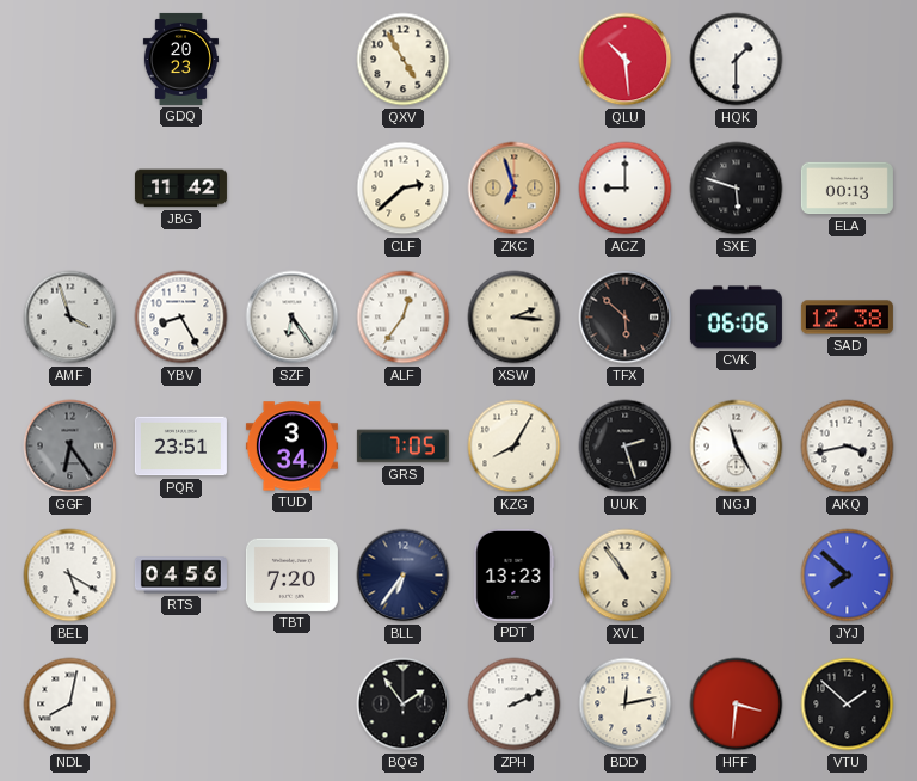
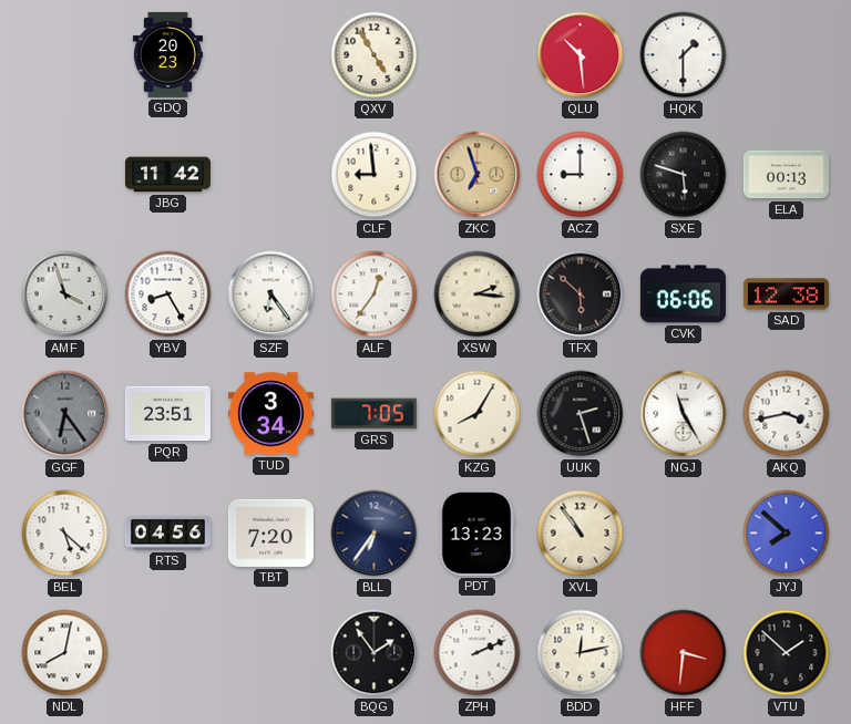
CLF: 2:38 -> 8:59 (375, 175)
BEL: 5:20 -> 5:22 (65, 534)
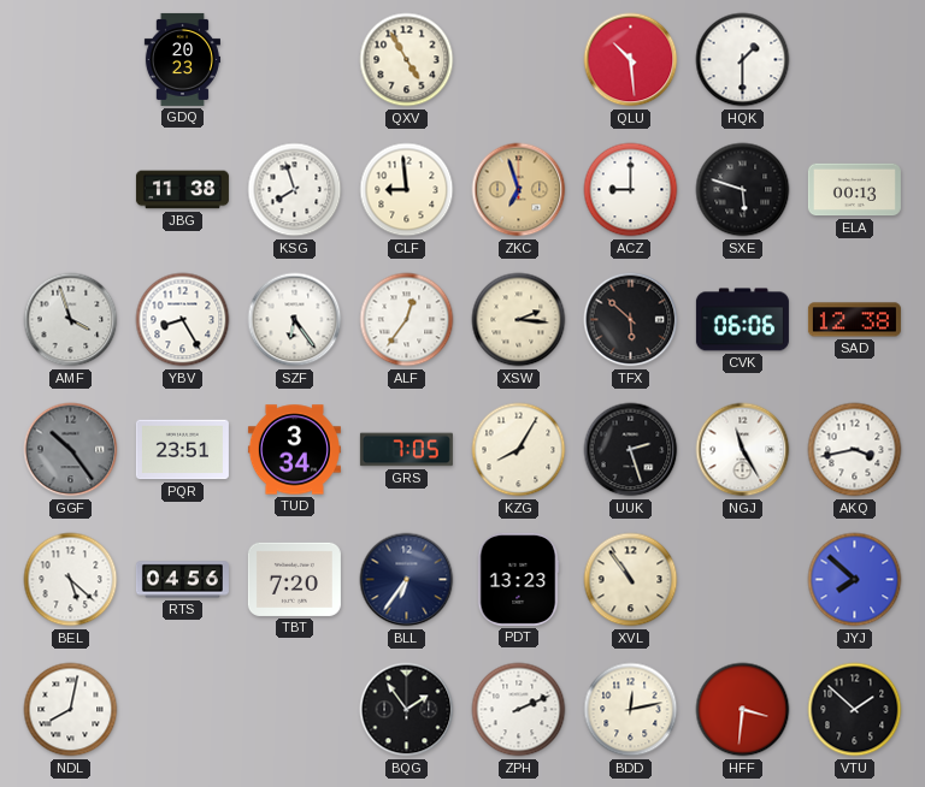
JBG: 11:42 -> 11:38 (182, 190)
KSG: none -> 7:57 (295, 190)
GGF: 6:24 -> 10:24 (71, 450)
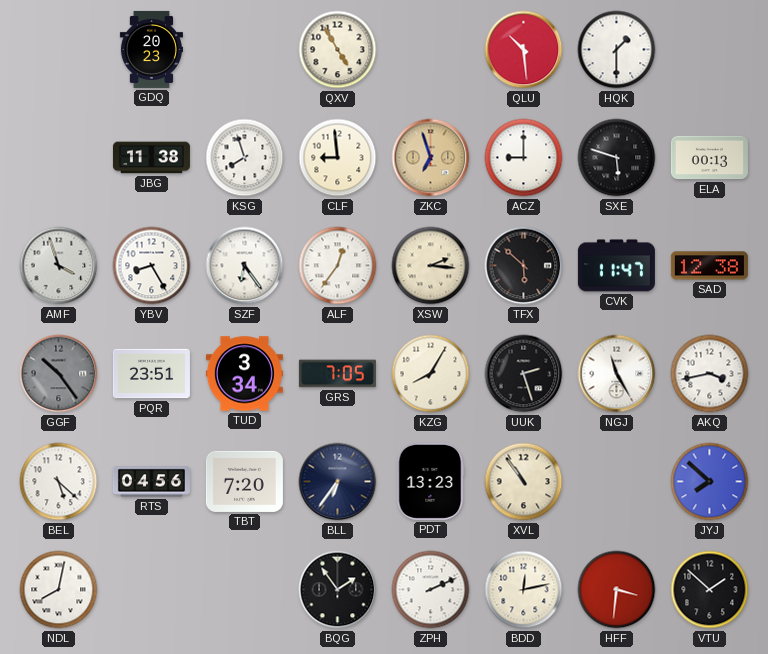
CVK: 06:06 -> 11:47 (616, 266)
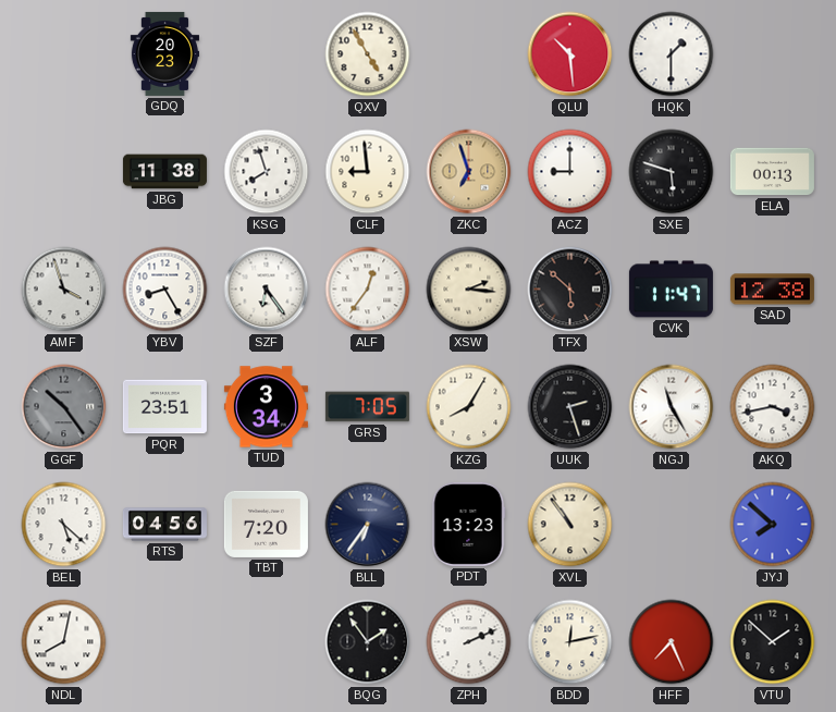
HFF: 3:31 -> 7:26 (672, 642)
